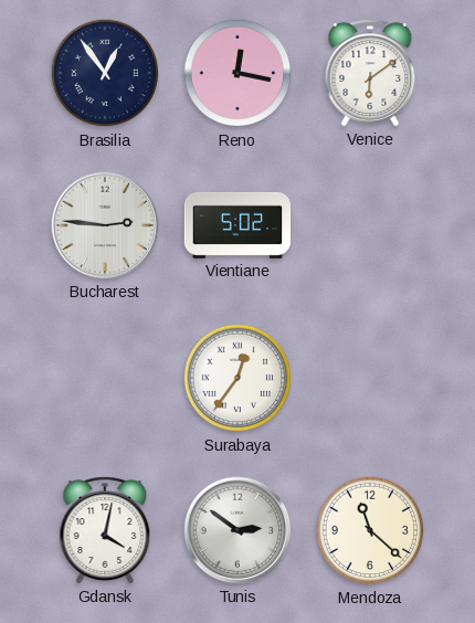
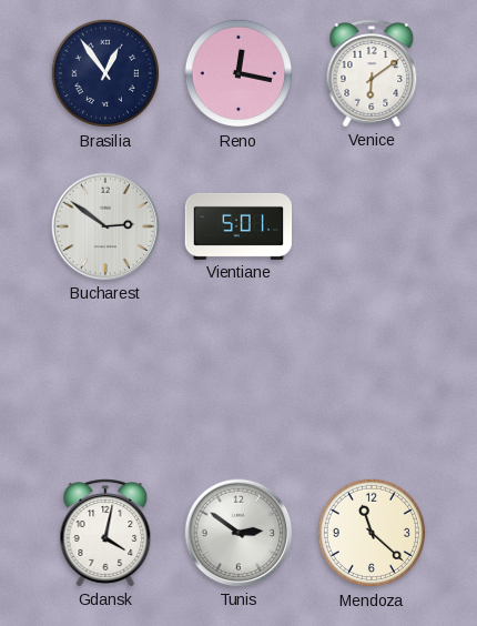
Bucharest: 2:46 -> 2:51 (105, 226)
Vientiane: 5:02 -> 5:01 (238, 226)
Surabaya: 12:36 -> none (237, 378)
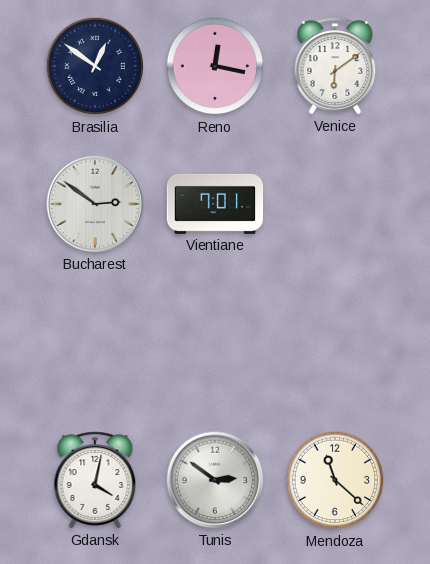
Brasilia: 12:54 -> 12:51 (95, 66)
Vientiane: 5:01 -> 7:01 (215, 204)
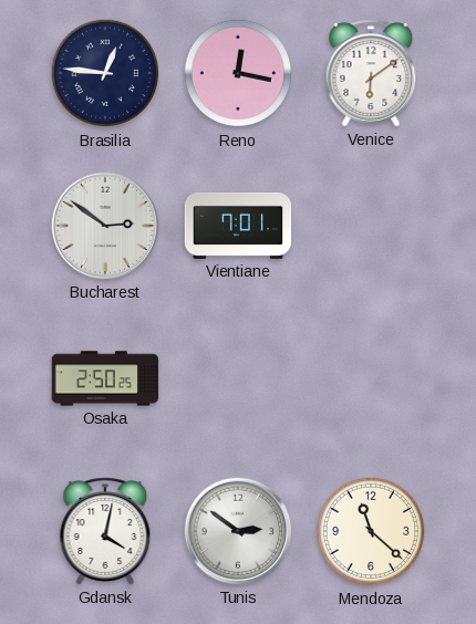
Brasilia: 12:51 -> 12:46 (105, 73)
Osaka: none -> 2:50 (105, 378)
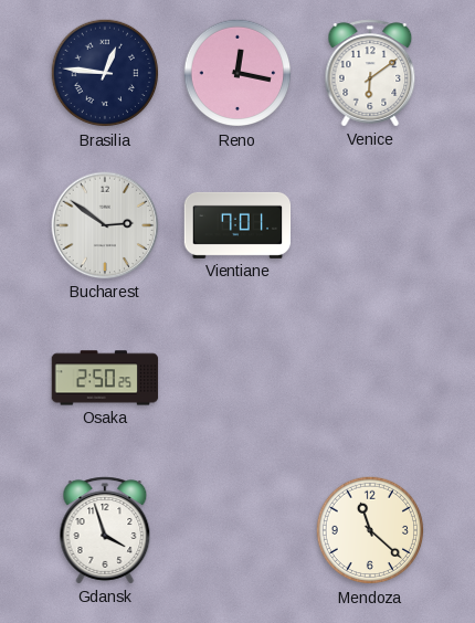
Gdansk: 4:02 -> 3:57 (105, 530)
Tunis: 2:51 -> none (238, 531)
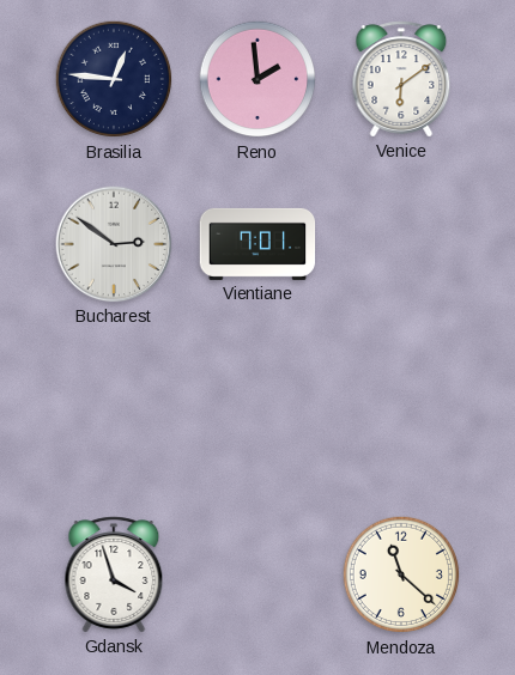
Reno: 12:17 -> 1:59 (257, 79)
Osaka: 2:50 -> none (105, 378)
